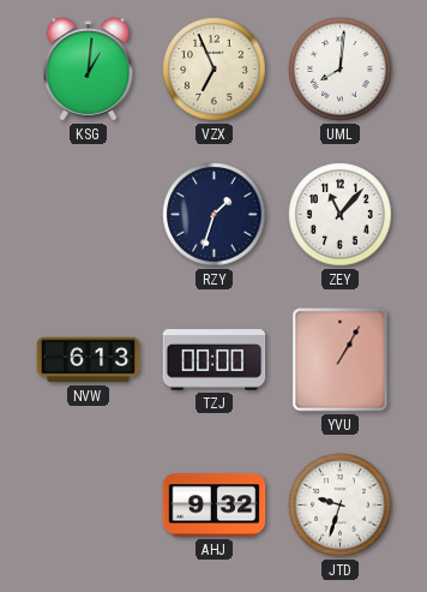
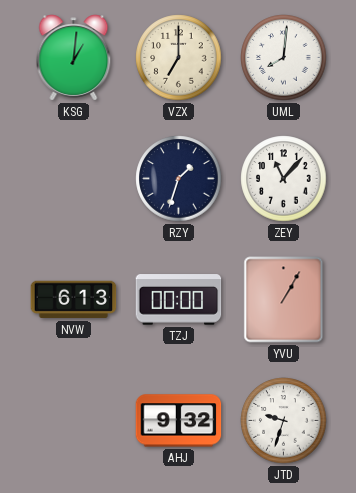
VZX: 6:56 -> 7:00 (179, 58)
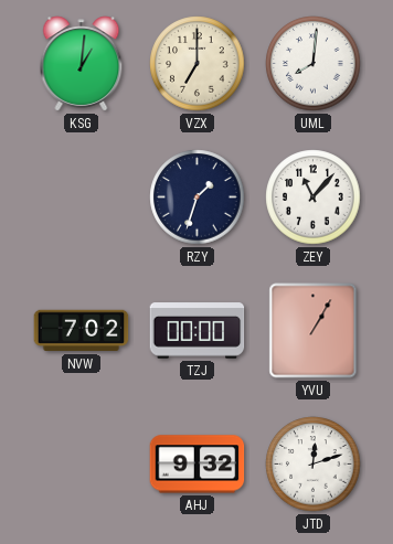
NVW: 6:13 -> 7:02 (82, 331)
JTD: 9:33 -> 12:12 (314, 465)
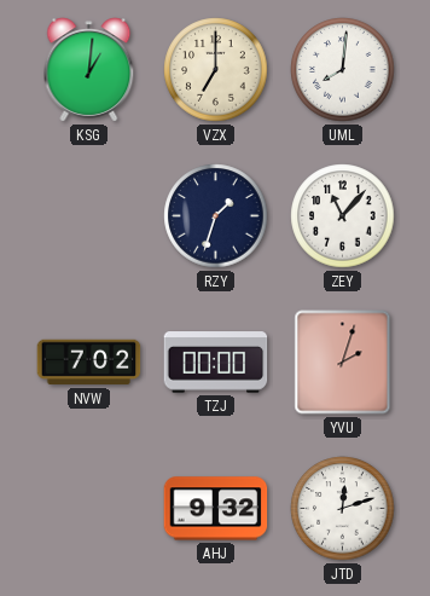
YVU: 1:05 -> 2:03 (343, 363)
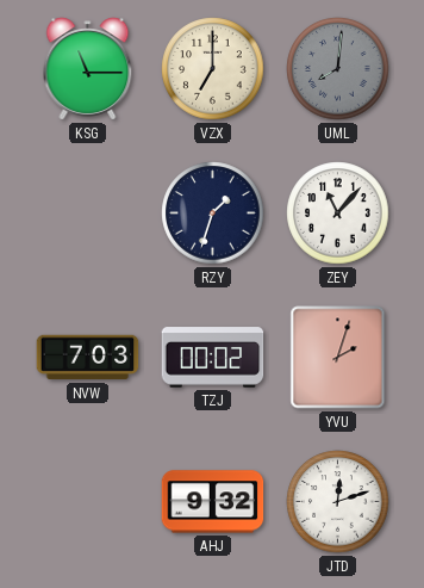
KSG: 1:01 -> 11:15 (88, 69)
UML dial: white -> grey (338, 69)
NVW: 7:02 -> 7:03 (88, 358)
TZJ: 00:00 -> 00:02 (213, 358)
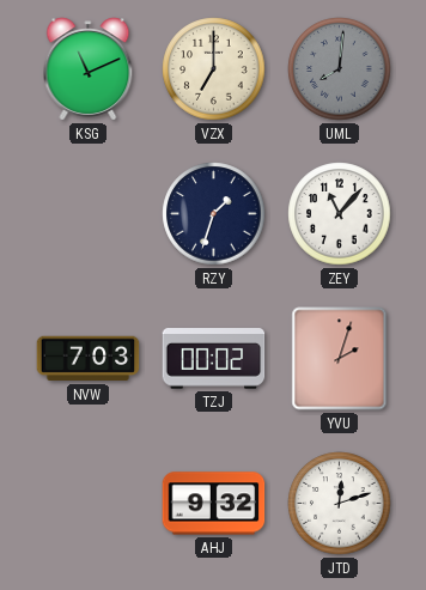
KSG: 11:15 -> 11:11 (89, 69)
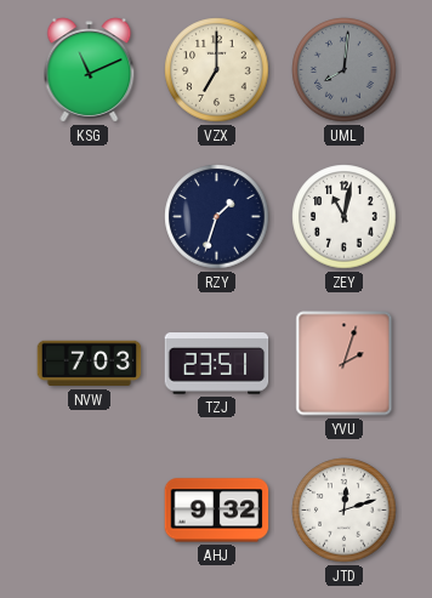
ZEY: 11:07 -> 11:02 (345, 217)
TZJ: 00:02 -> 23:51 (217, 364)
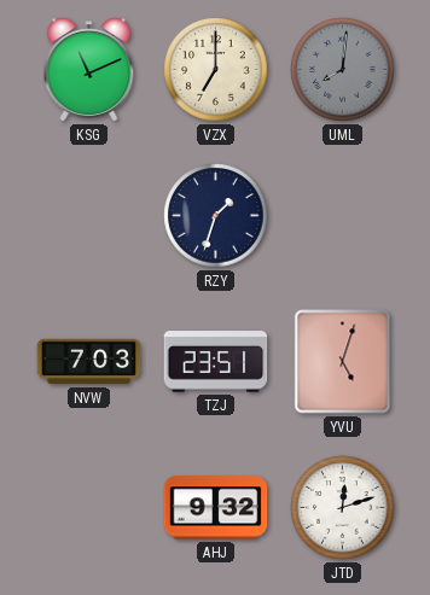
ZEY: 11:02 -> none (345, 217)
YVU: 2:03 -> 5:03 (343, 362)
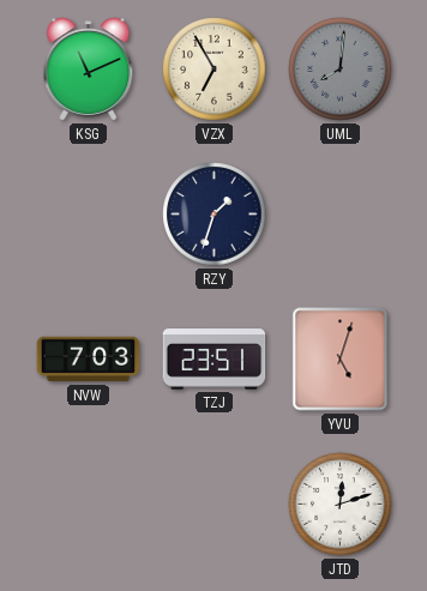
VZX: 7:00 -> 6:55 (215, 70)
AHJ: 9:32 -> none (216, 508)
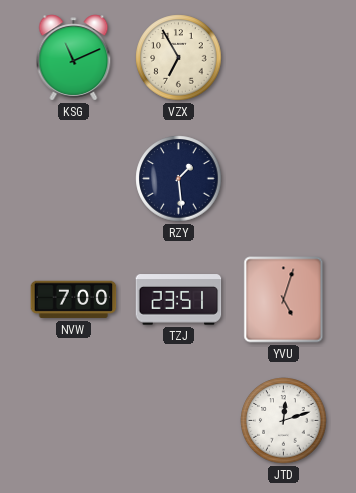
UML: 8:01 -> none (341, 70)
RZY: 1:33 -> 1:29 (179, 179)
NVW: 7:03 -> 7:00 (74, 300)
